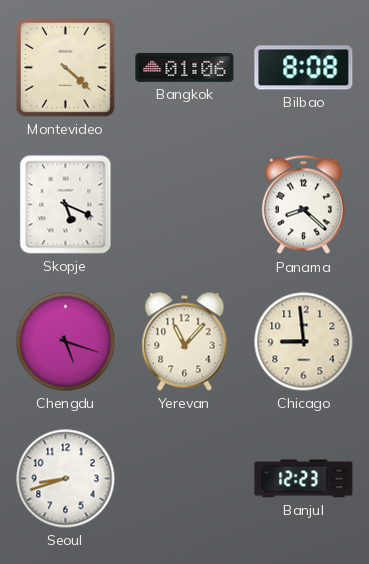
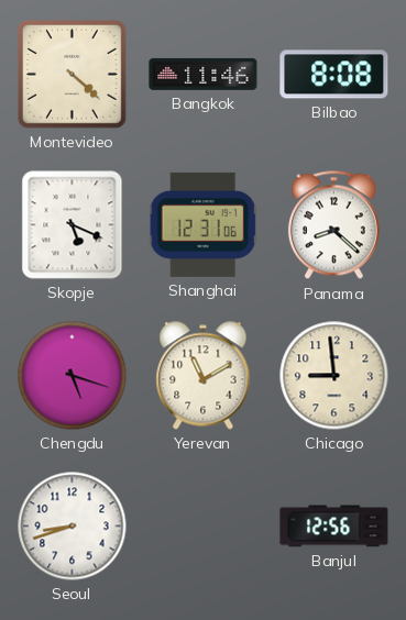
Bangkok: 01:06 -> 11:46 (204, 74)
Shanghai: none -> 12:31 (202, 224)
Yerevan: 11:07 -> 11:10 (204, 376)
Banjul: 12:23 -> 12:56 (334, 527)
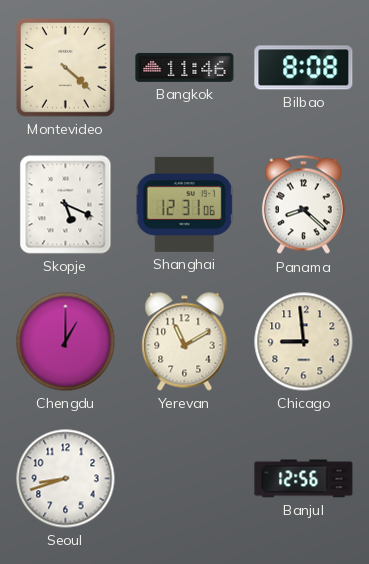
Chengdu: 5:18 -> 1:00 (66, 342)
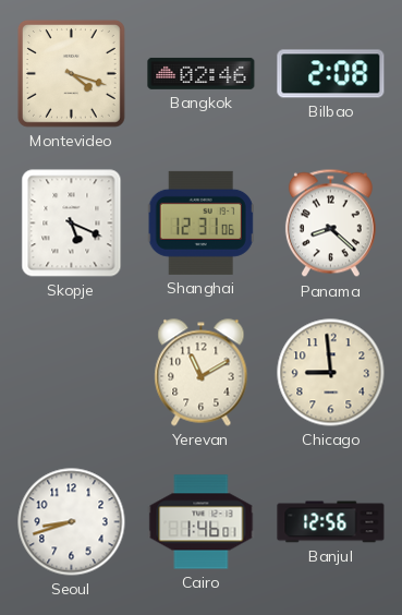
Montevideo: 4:22 -> 4:18 (71, 73)
Bangkok: 11:46 -> 02:46 (202, 73)
Bilbao: 8:08 -> 2:08 (331, 74)
Chengdu: 1:00 -> none (66, 342)
Cairo: none -> 1:46 (202, 522)
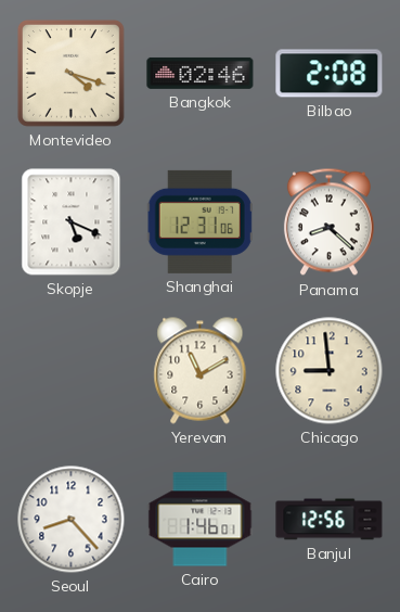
Seoul: 8:42 -> 8:23 (72, 520)
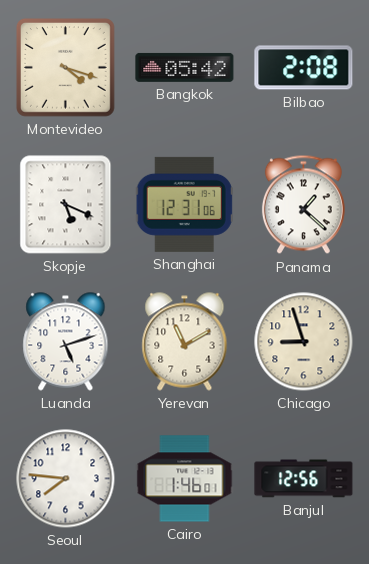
Bangkok: 02:46 -> 05:42 (185, 67)
Panama: 8:22 -> 1:22 (303, 205)
Luanda: none -> 5:12 (66, 342)
Chicago: 8:59 -> 8:57 (304, 342)
Seoul: 8:23 -> 7:46 (66, 479)
